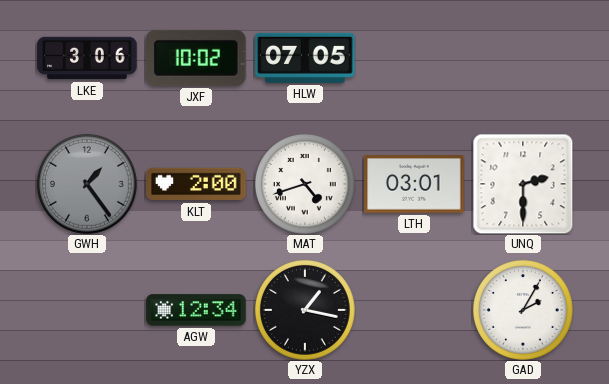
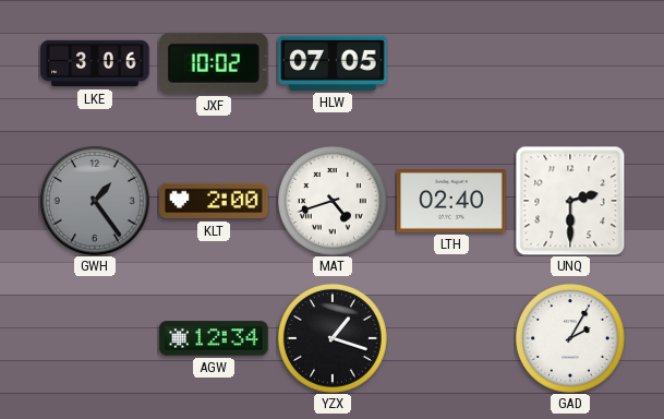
LTH: 03:01 -> 02:40 (451, 202)
YZX: 1:17 -> 1:18 (333, 338)
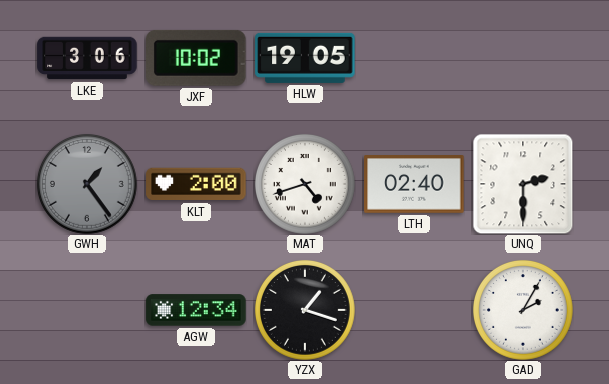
HLW: 07:05 -> 19:05 (305, 58)
